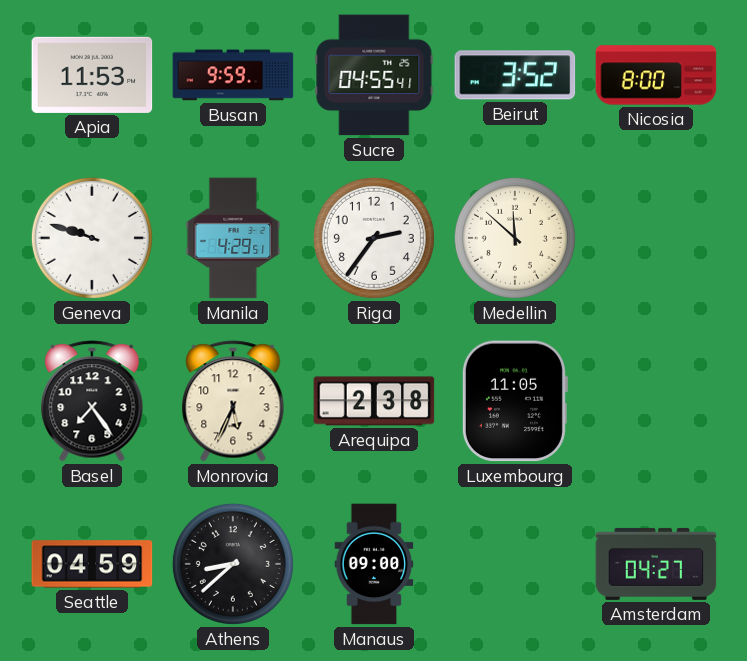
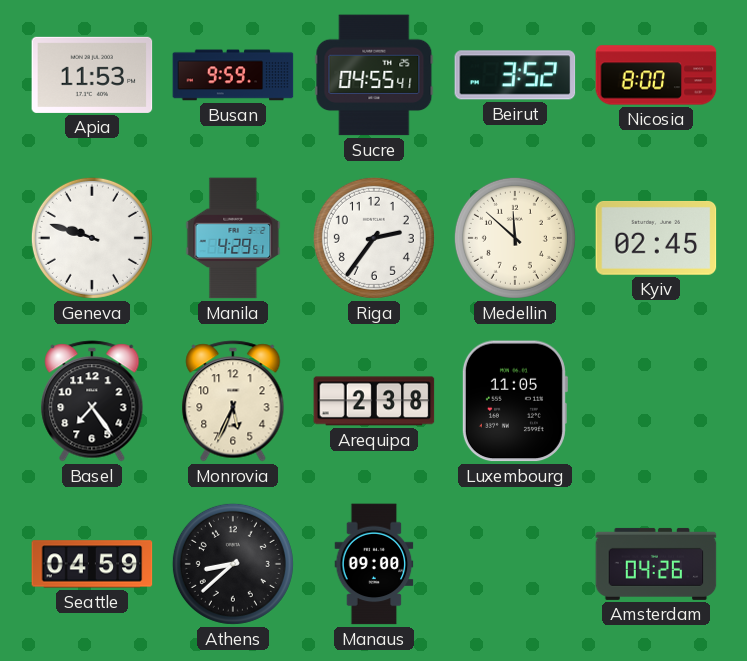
Kyiv: none -> 02:45 (656, 238)
Amsterdam: 04:27 -> 04:26 (656, 564)
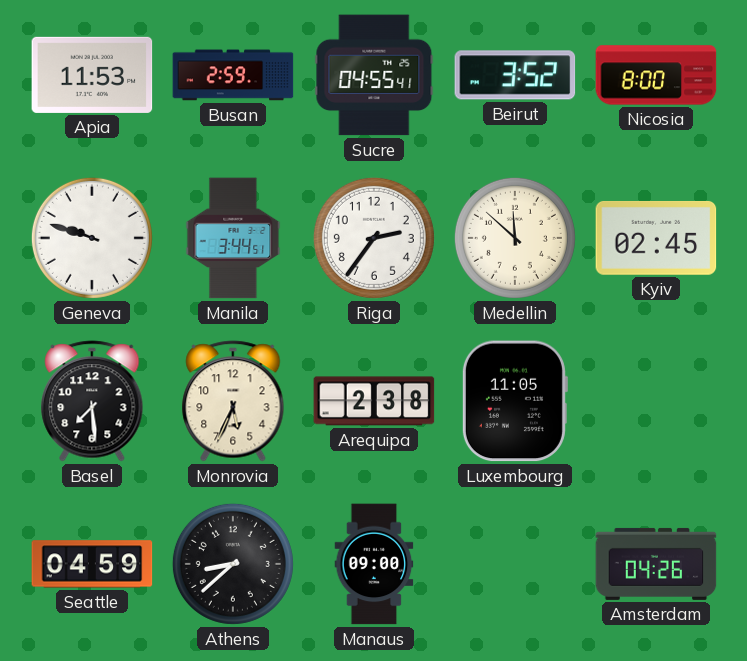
Busan: 9:59 -> 2:59 (233, 75)
Manila: 4:29 -> 3:44 (233, 238)
Basel: 7:24 -> 7:29 (92, 401)
